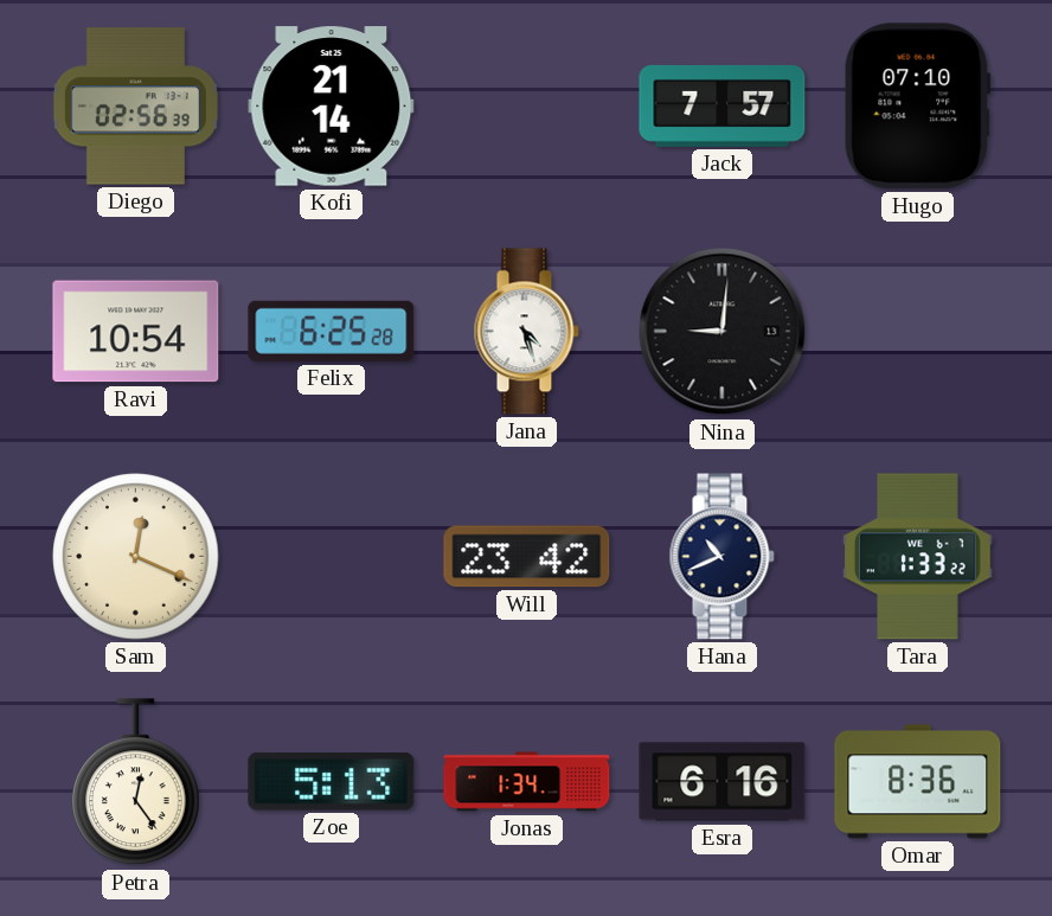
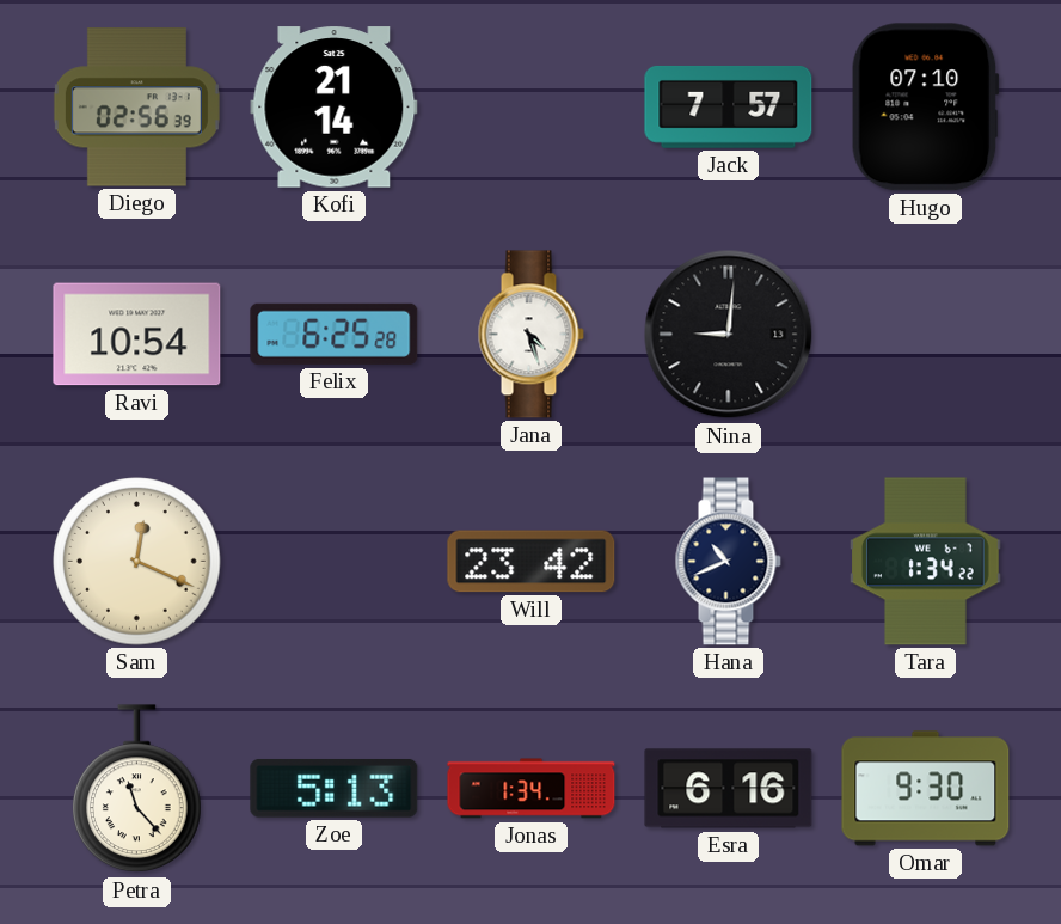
Tara: 1:33 -> 1:34 (926, 562)
Petra: 12:24 -> 11:23 (137, 789)
Omar: 8:36 -> 9:30 (926, 789)
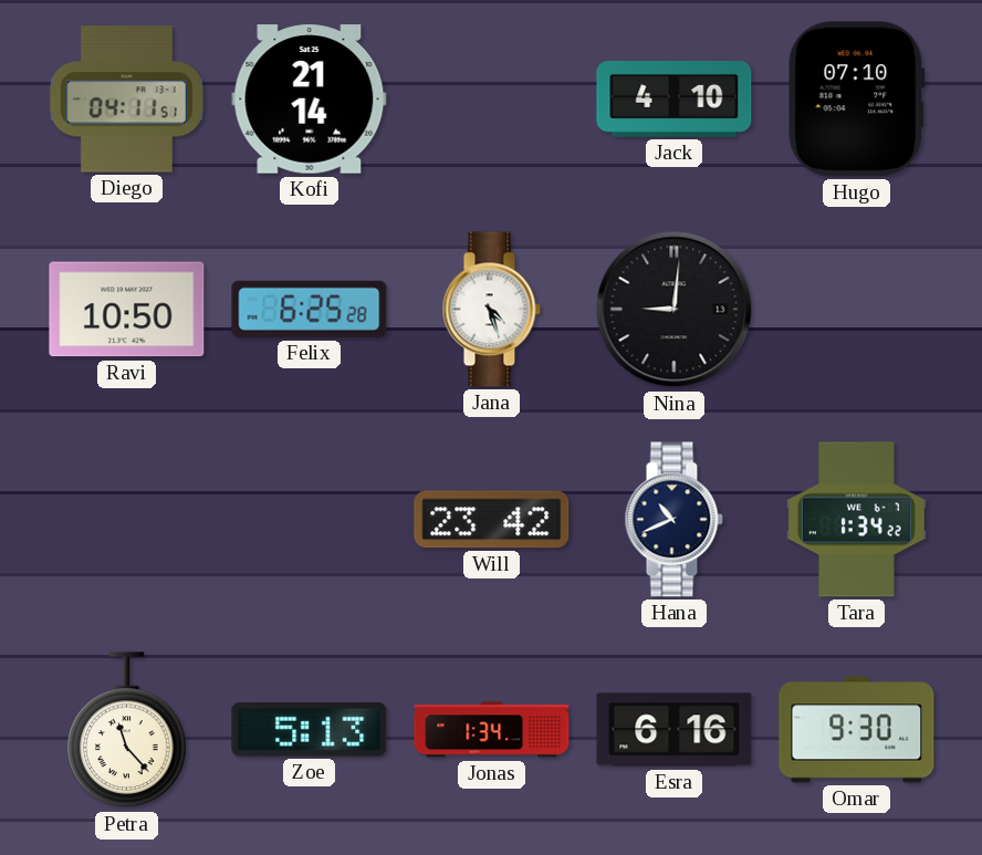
Diego: 02:56 -> 04:11 (126, 100)
Jack: 7:57 -> 4:10 (675, 98)
Ravi: 10:54 -> 10:50 (127, 310)
Sam: 12:19 -> none (137, 562)
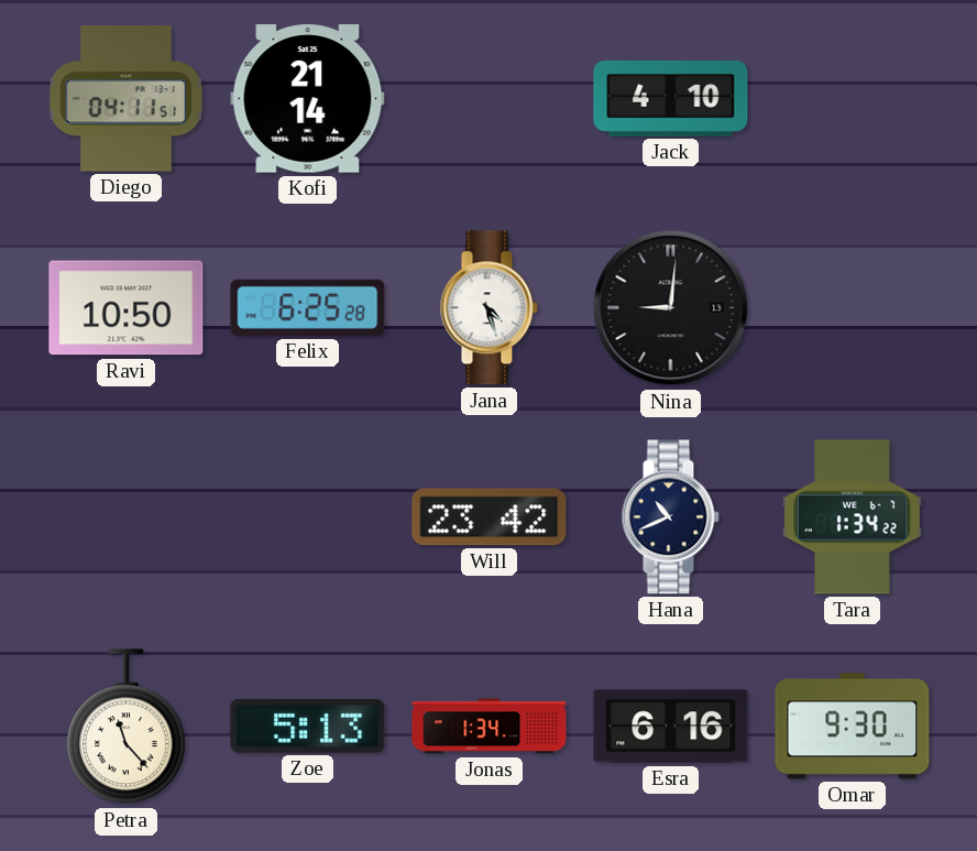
Hugo: 07:10 -> none (856, 100)
